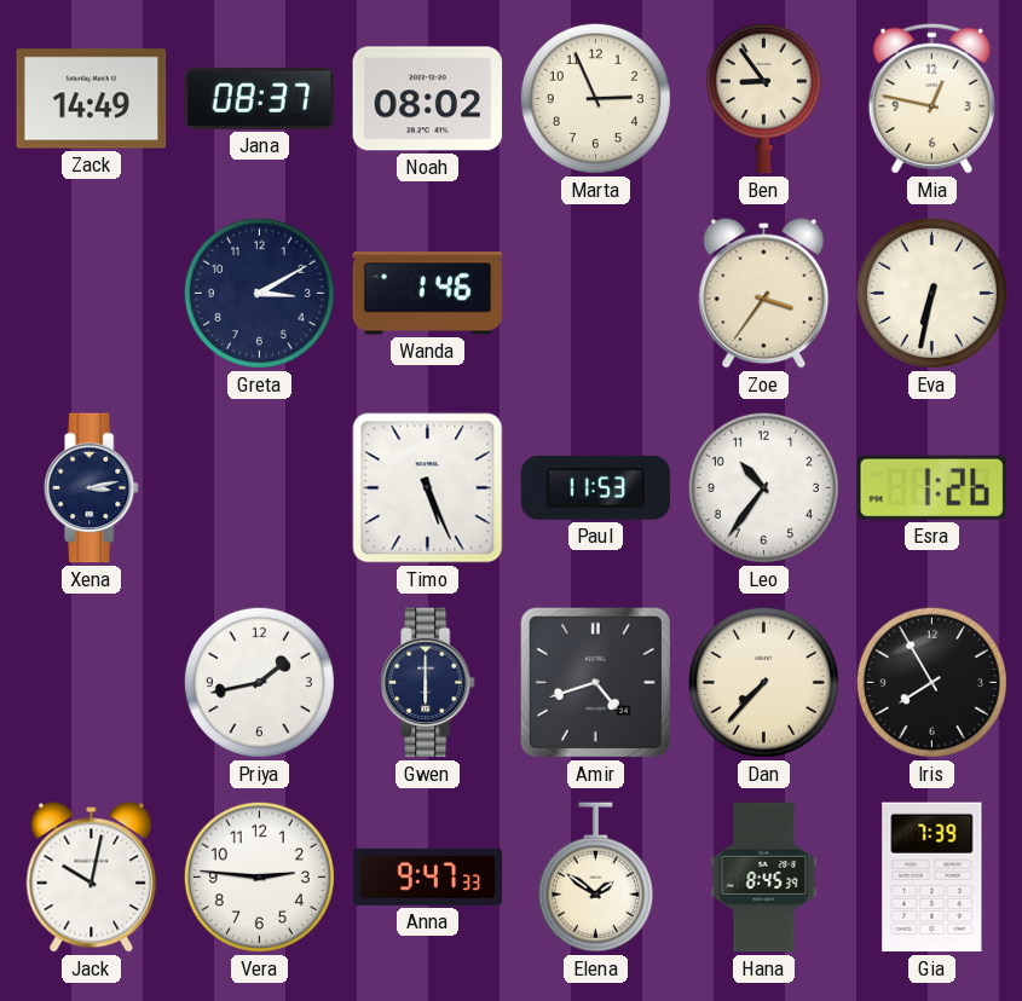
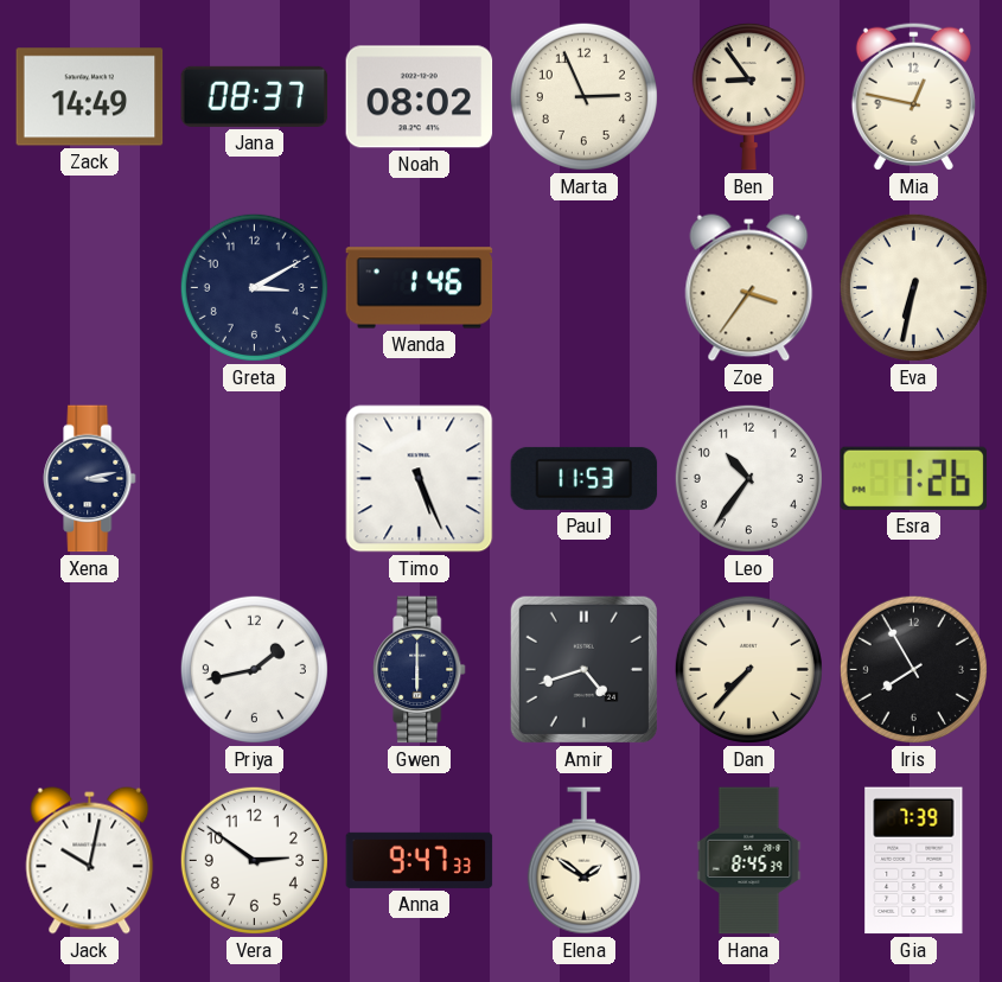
Vera: 2:46 -> 2:51 (254, 860)
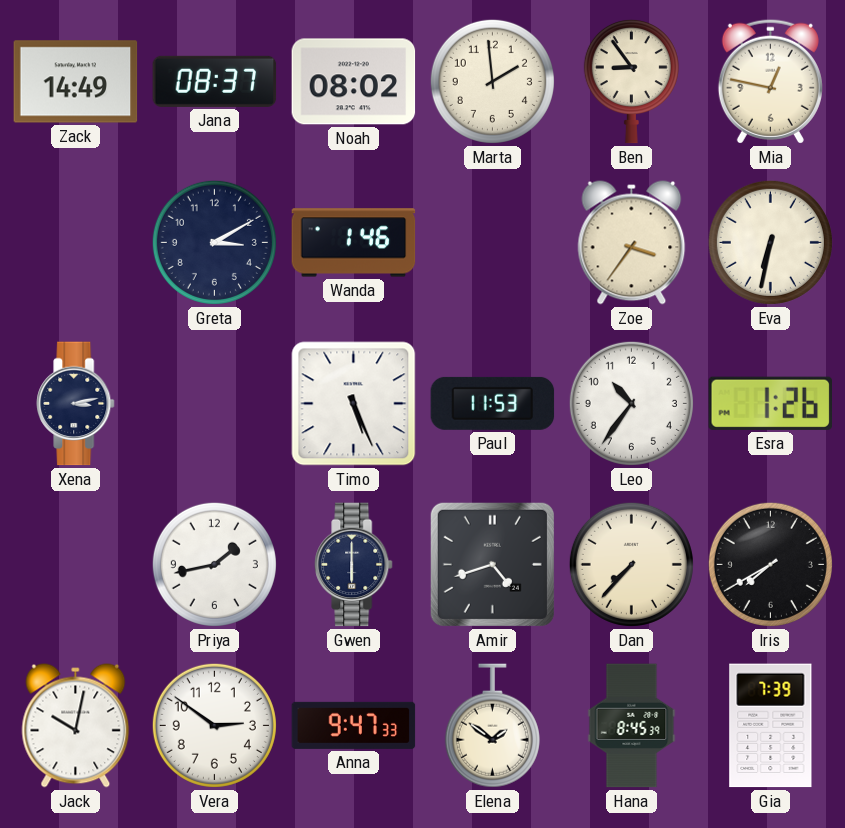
Marta: 2:56 -> 1:59 (492, 81)
Iris: 7:55 -> 7:40 (770, 564)
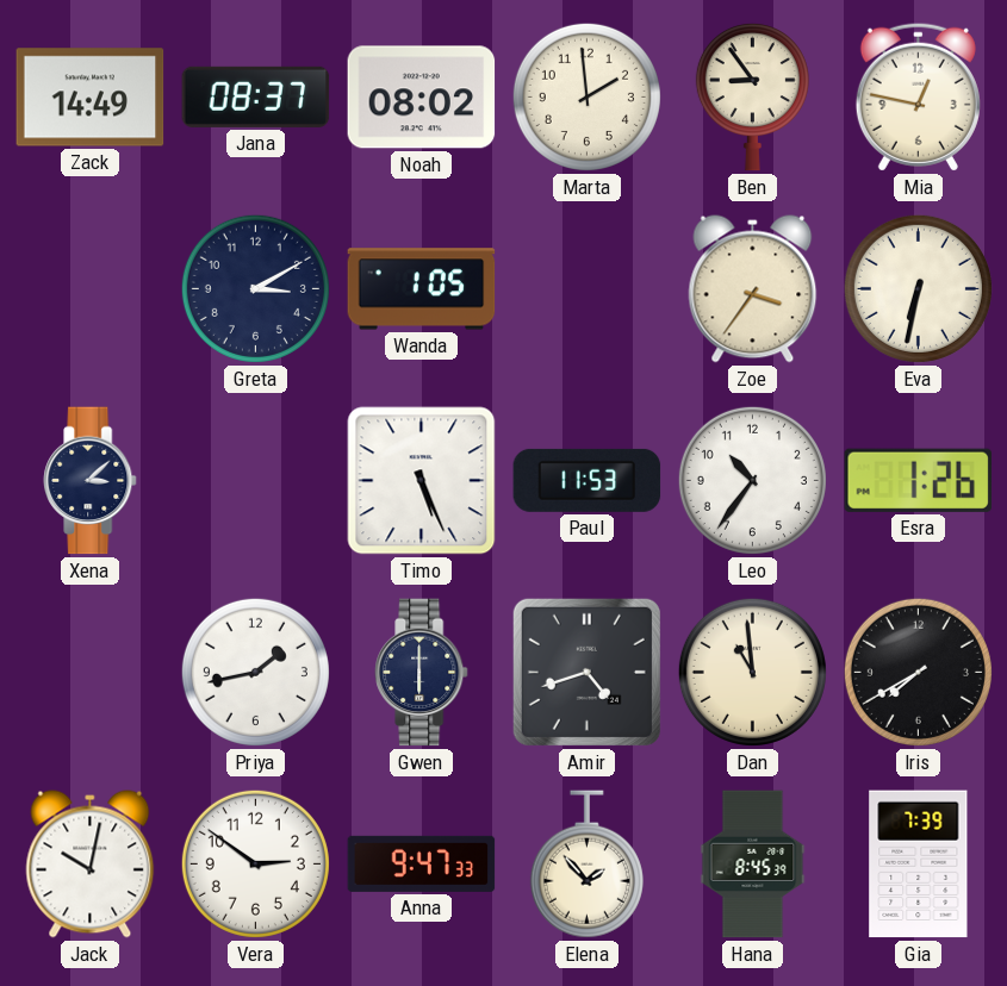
Wanda: 1:46 -> 1:05 (422, 289)
Xena: 3:13 -> 3:08 (91, 481)
Dan: 7:37 -> 10:59 (752, 672)
Elena: 1:51 -> 1:53 (586, 865)
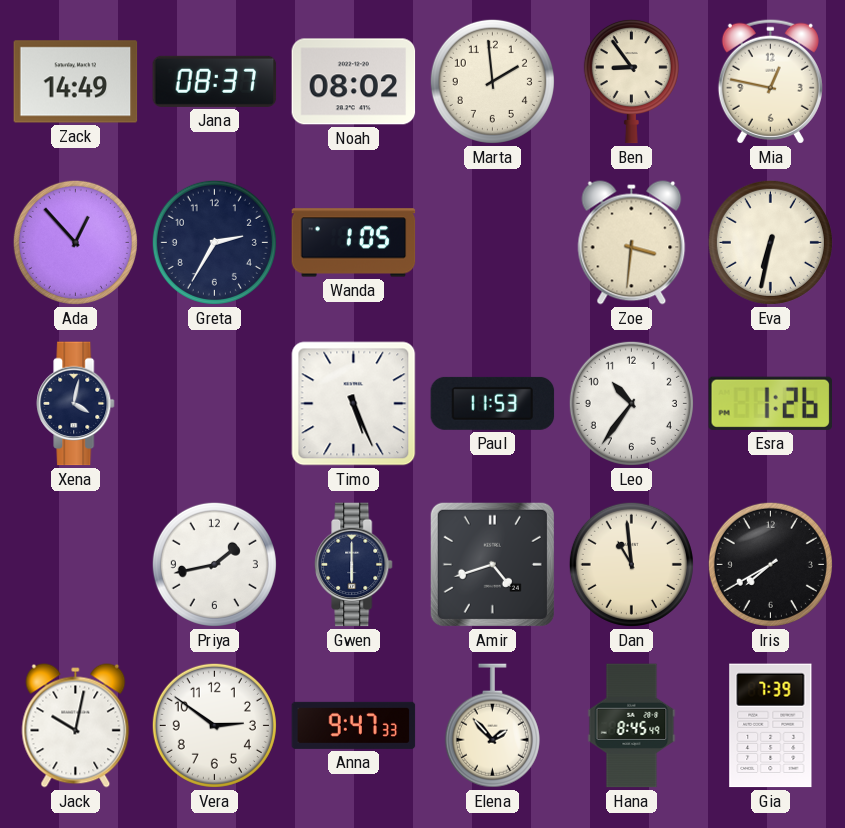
Ada: none -> 12:53 (75, 242)
Greta: 3:10 -> 2:35 (214, 242)
Zoe: 3:36 -> 3:31 (632, 243)
Xena: 3:08 -> 4:02 (76, 404)
Hana: 8:45:39 -> 8:45:49 (632, 726)
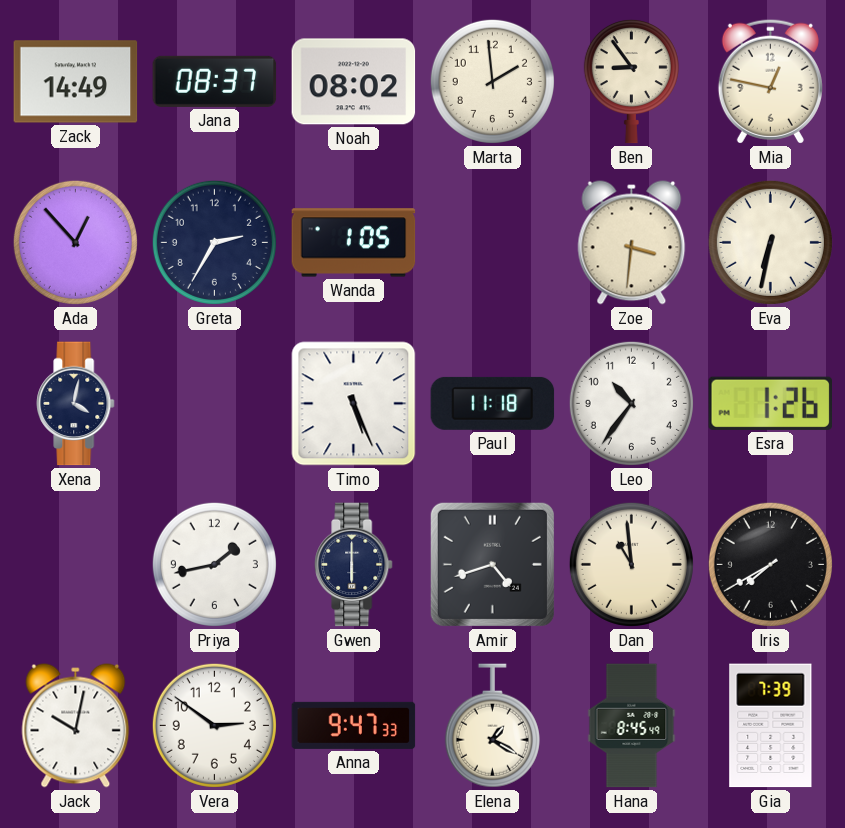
Paul: 11:53 -> 11:18 (493, 403)
Elena: 1:53 -> 1:20 (492, 726)
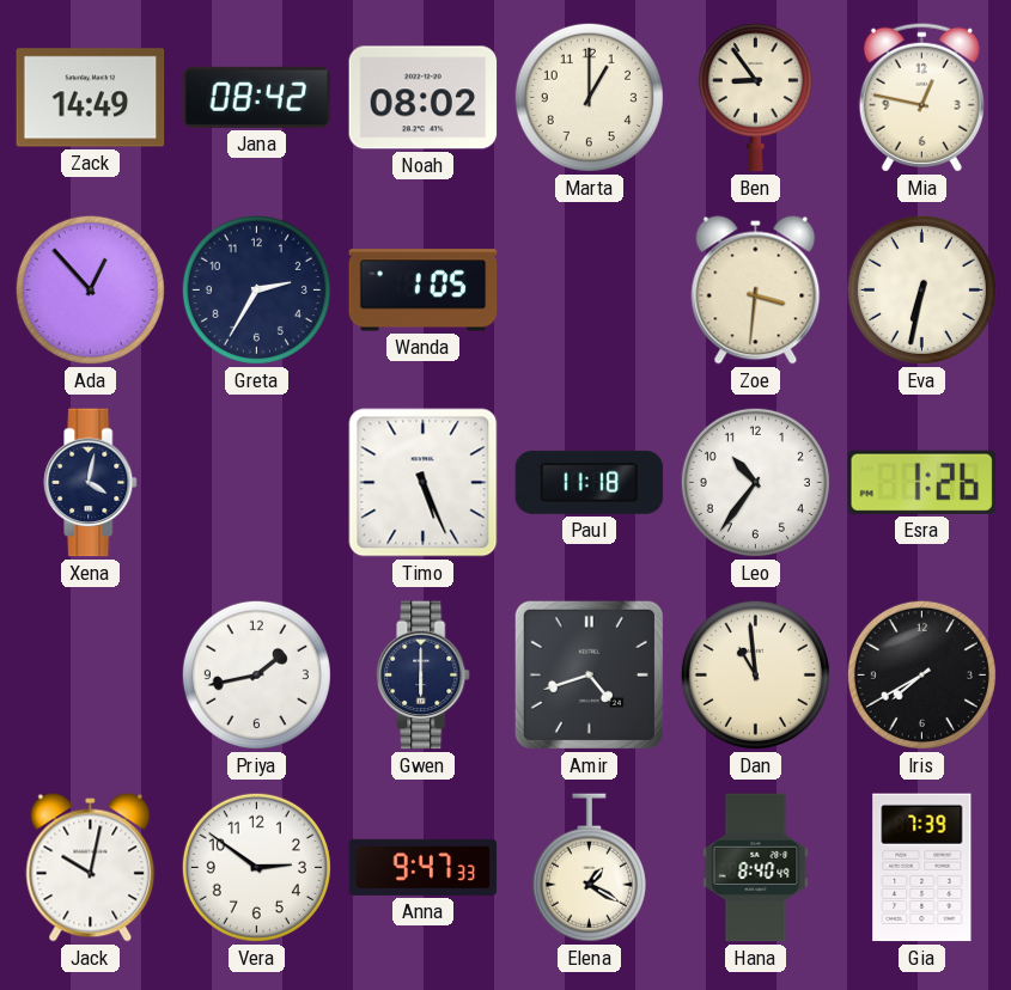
Jana: 08:37 -> 08:42 (257, 97)
Marta: 1:59 -> 1:00 (589, 97)
Hana: 8:45 -> 8:40 (756, 868)
